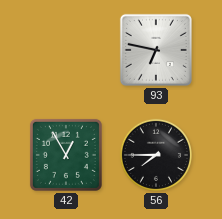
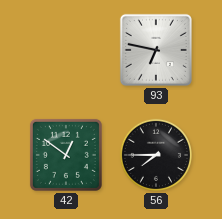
42: 12:55 -> 12:51 (66, 155)
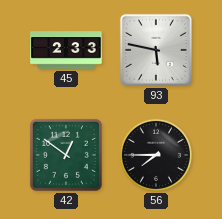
45: none -> 2:33 (66, 50)
93: 6:47 -> 5:47 (156, 50)
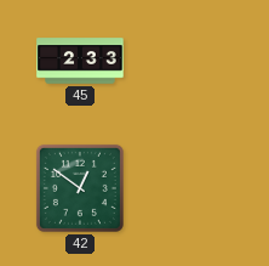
93: 5:47 -> none (156, 50)
56: 7:45 -> none (156, 155)
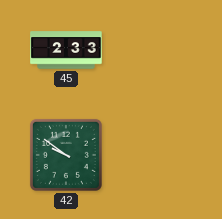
42: 12:51 -> 9:51 (66, 155)
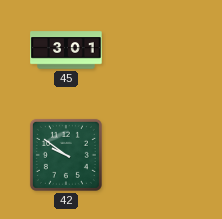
45: 2:33 -> 3:01 (66, 50)
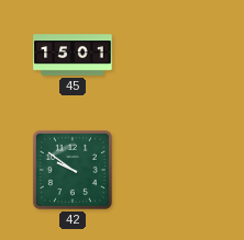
45: 3:01 -> 15:01 (73, 55)
